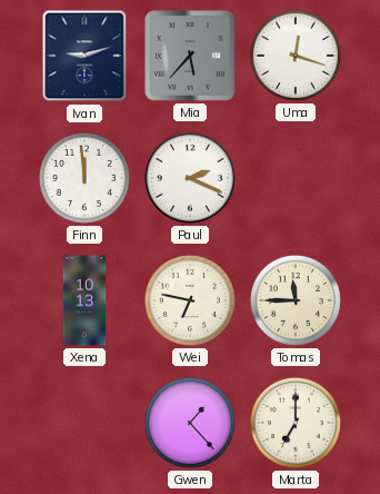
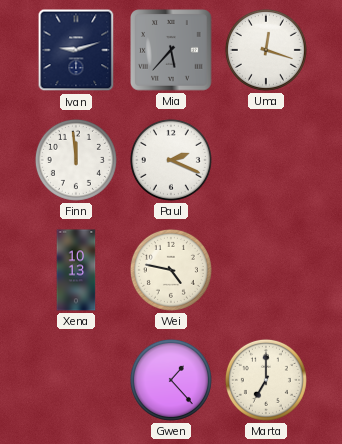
Wei: 6:47 -> 4:47 (171, 270)
Tomas: 11:45 -> none (296, 300)
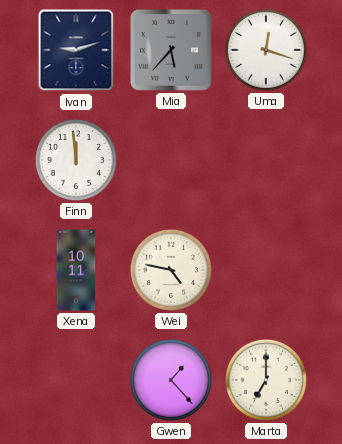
Paul: 2:19 -> none (171, 160)
Xena: 10:13 -> 10:11 (76, 270)
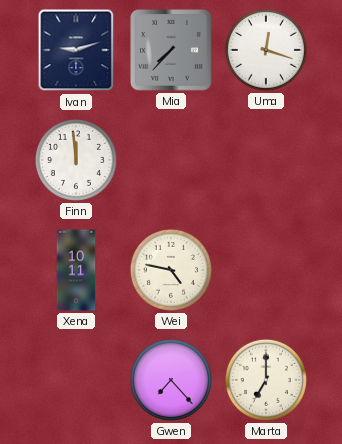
Mia: 5:37 -> 7:37 (171, 50)
Gwen: 1:23 -> 7:23 (171, 380)
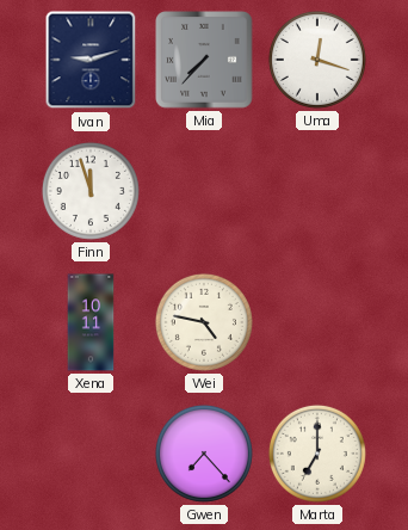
Finn: 11:59 -> 11:57 (91, 191)
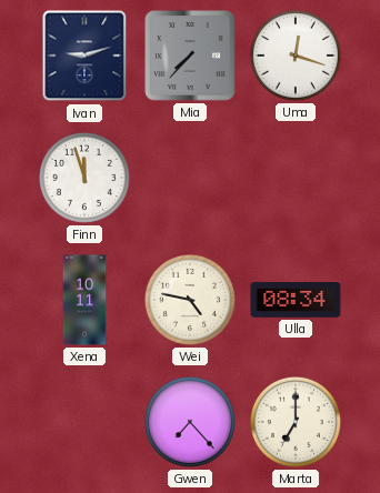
Ulla: none -> 08:34 (296, 301)
